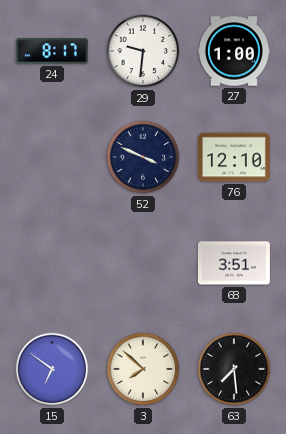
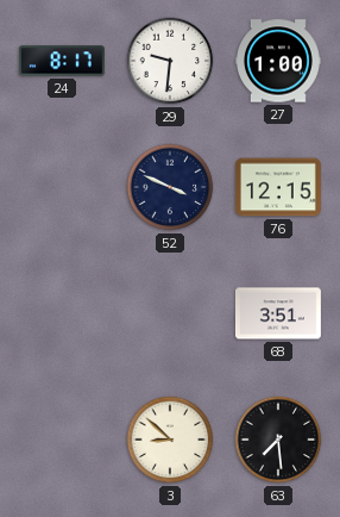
76: 12:10 -> 12:15 (278, 187)
15: 6:51 -> none (52, 369)
3: 7:52 -> 8:52 (170, 440)
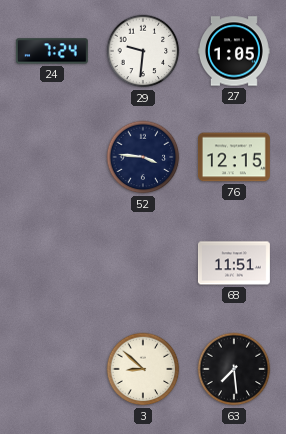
24: 8:17 -> 7:24 (52, 51)
27: 1:00 -> 1:05 (234, 51)
52: 3:49 -> 3:46 (143, 157)
68: 3:51 -> 11:51 (234, 263)
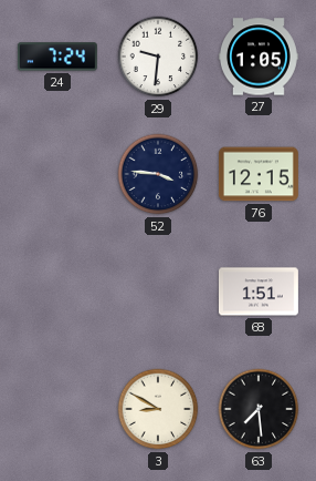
68: 11:51 -> 1:51 (259, 291)
3: 8:52 -> 8:50 (158, 409)
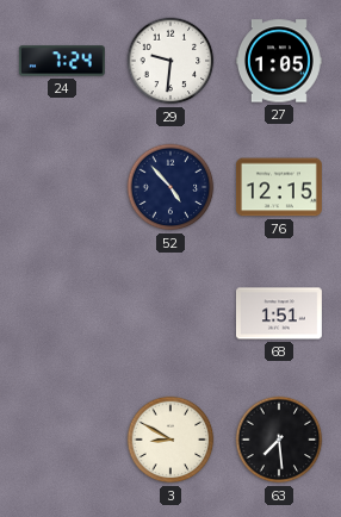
52: 3:46 -> 4:53 (170, 187)
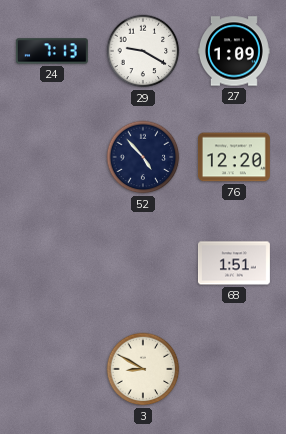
24: 7:24 -> 7:13 (52, 51)
29: 9:31 -> 9:20 (143, 51)
27: 1:05 -> 1:09 (234, 51)
76: 12:15 -> 12:20 (234, 157)
63: 7:29 -> none (279, 440)
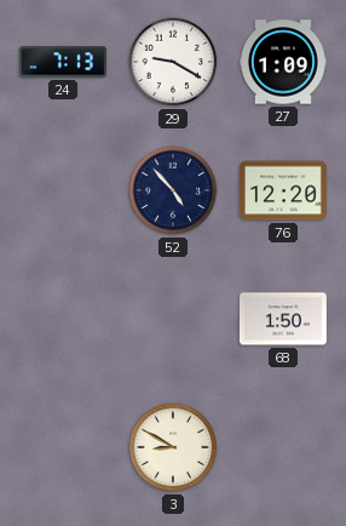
68: 1:51 -> 1:50 (283, 319)
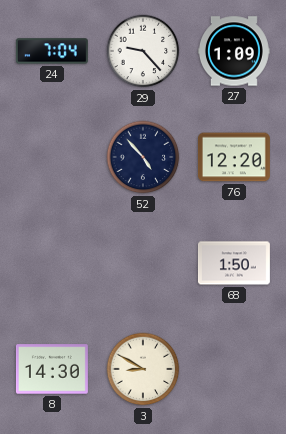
24: 7:13 -> 7:04 (52, 51)
29: 9:20 -> 9:23 (143, 51)
8: none -> 14:30 (52, 369)
